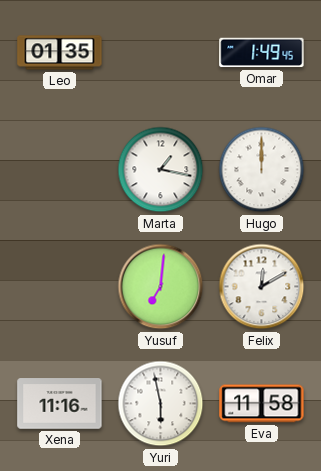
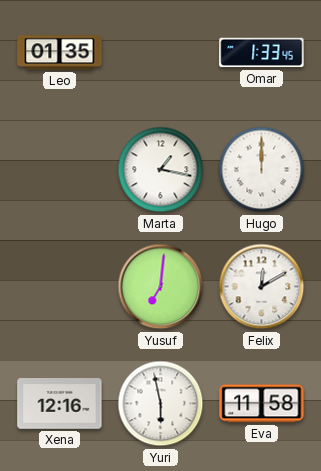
Omar: 1:49 -> 1:33 (262, 53)
Xena: 11:16 -> 12:16 (60, 404)
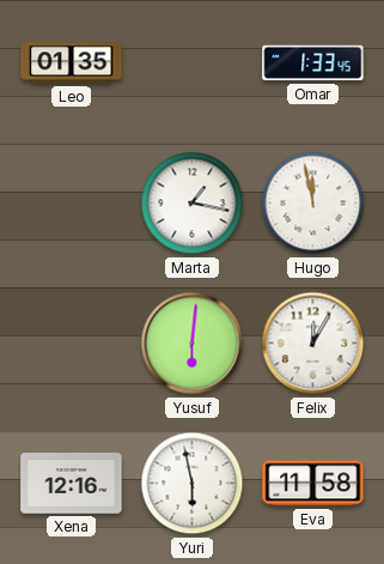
Hugo: 12:00 -> 11:58 (313, 204)
Yusuf: 7:01 -> 6:01 (193, 344)
Felix: 12:10 -> 12:05 (313, 344)
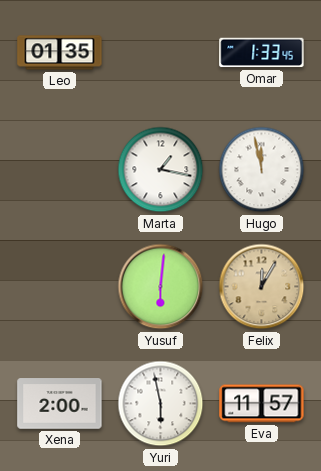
Felix dial: white -> champagne (262, 287)
Xena: 12:16 -> 2:00 (60, 404)
Eva: 11:58 -> 11:57 (262, 404)
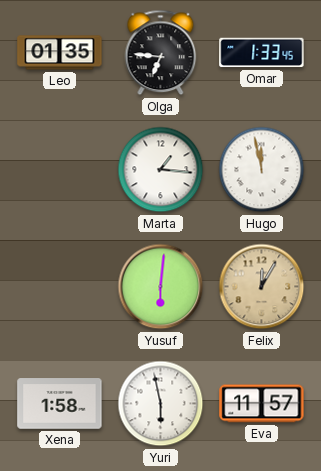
Olga: none -> 6:46 (161, 53)
Marta: 1:17 -> 1:16 (161, 170)
Xena: 2:00 -> 1:58 (60, 404)
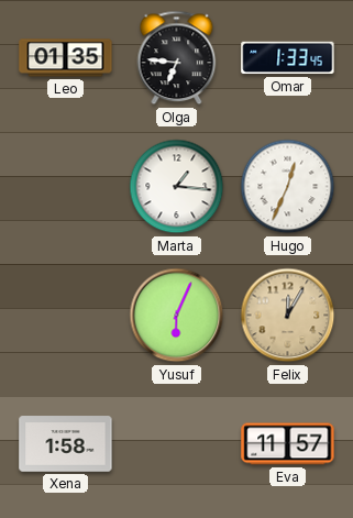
Hugo: 11:58 -> 12:34 (288, 187)
Yusuf: 6:01 -> 6:04 (177, 316)
Yuri: 5:58 -> none (161, 404)
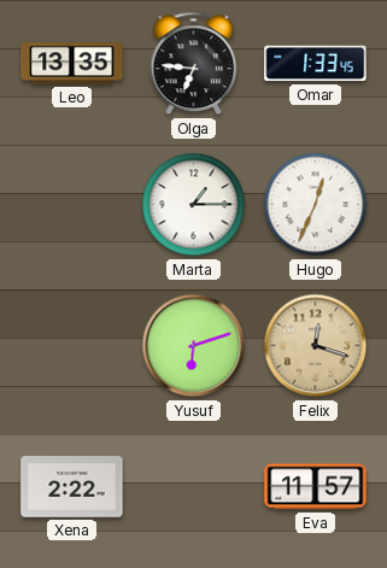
Leo: 01:35 -> 13:35 (72, 64)
Marta: 1:16 -> 1:15 (194, 205)
Yusuf: 6:04 -> 6:12 (194, 346)
Felix: 12:05 -> 12:18 (316, 346)
Xena: 1:58 -> 2:22 (72, 487)
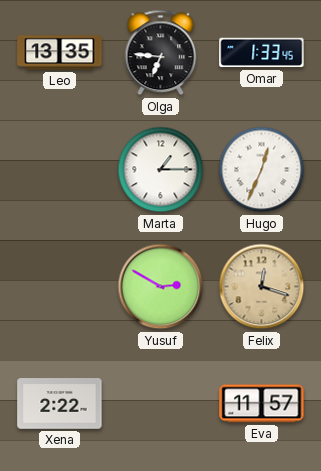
Yusuf: 6:12 -> 2:50 (161, 287)
